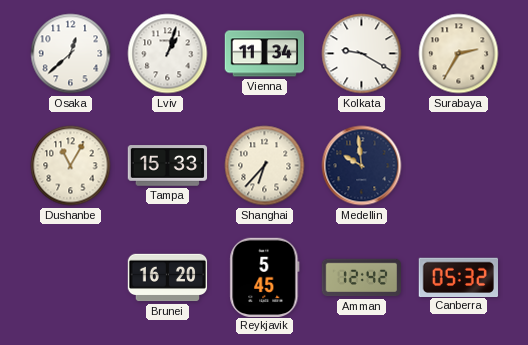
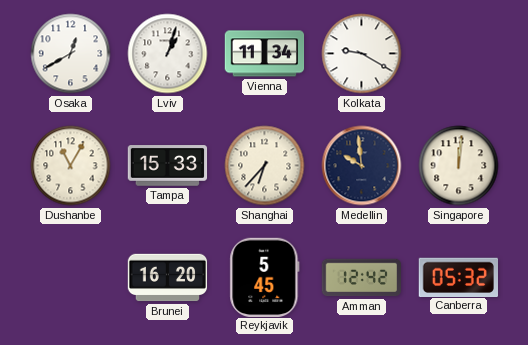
Osaka: 12:38 -> 12:40 (71, 54)
Surabaya: 2:35 -> none (459, 54)
Singapore: none -> 12:01 (459, 166)
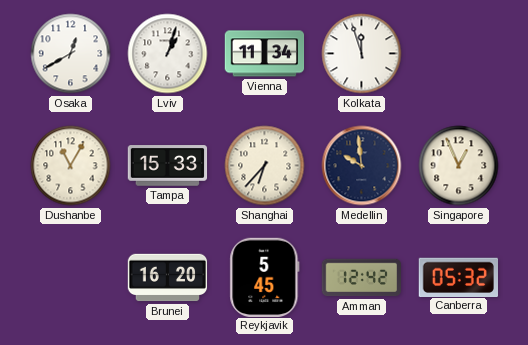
Kolkata: 9:20 -> 11:57 (362, 54)
Singapore: 12:01 -> 12:56 (459, 166)
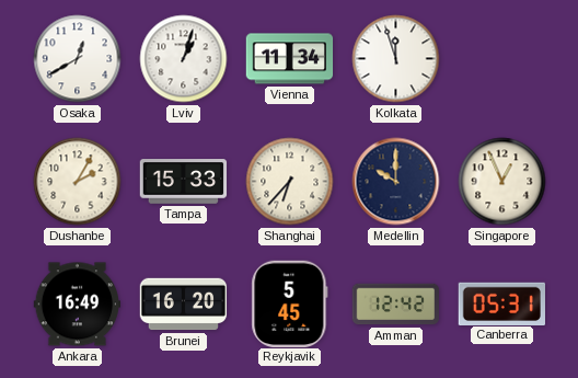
Dushanbe: 11:05 -> 2:05 (78, 182)
Medellin: 9:59 -> 10:00 (396, 182)
Ankara: none -> 16:49 (78, 305)
Canberra: 05:32 -> 05:31 (501, 303)
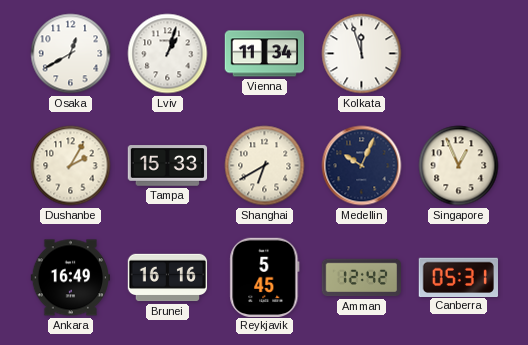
Shanghai: 6:37 -> 6:40 (265, 166)
Medellin: 10:00 -> 10:04 (362, 166)
Brunei: 16:20 -> 16:16 (168, 278)
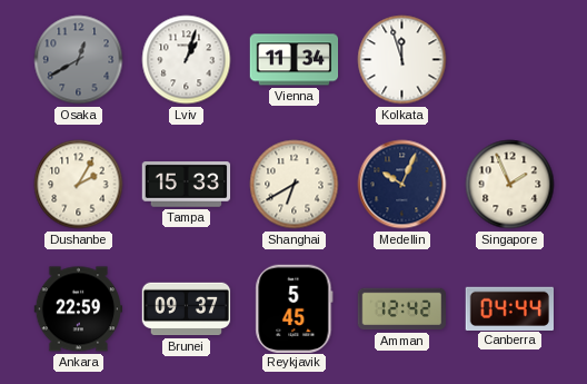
Osaka dial: white -> grey (79, 60)
Singapore: 12:56 -> 1:56 (510, 185)
Ankara: 16:49 -> 22:59 (79, 309)
Brunei: 16:16 -> 09:37 (187, 309)
Canberra: 05:31 -> 04:44 (509, 308)
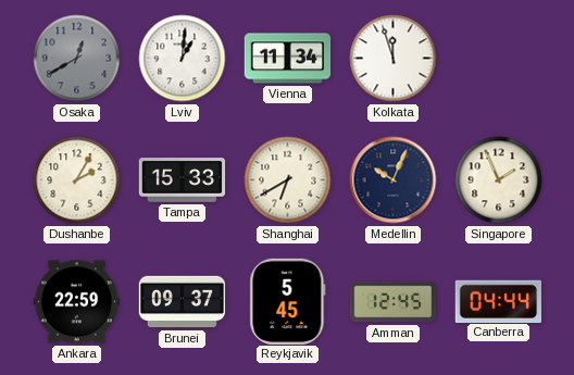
Lviv: 1:03 -> 1:01 (183, 59)
Amman: 12:42 -> 12:45 (394, 302)
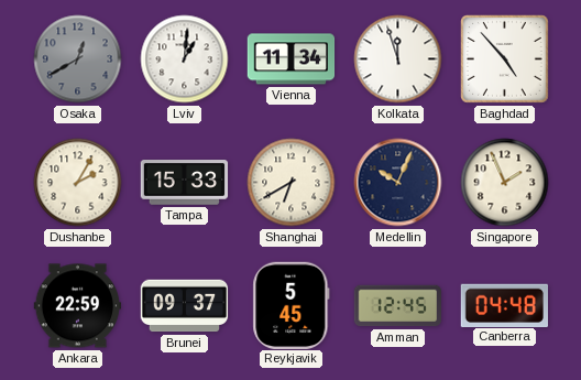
Baghdad: none -> 4:53 (505, 59)
Canberra: 04:44 -> 04:48 (504, 305)
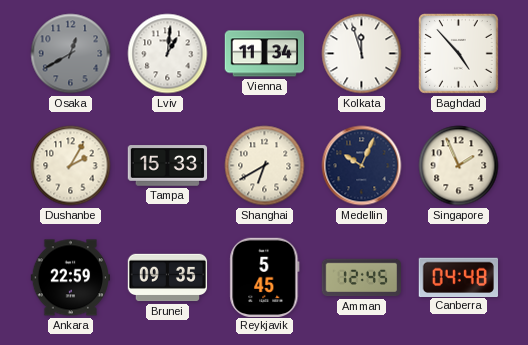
Brunei: 09:37 -> 09:35 (168, 278)
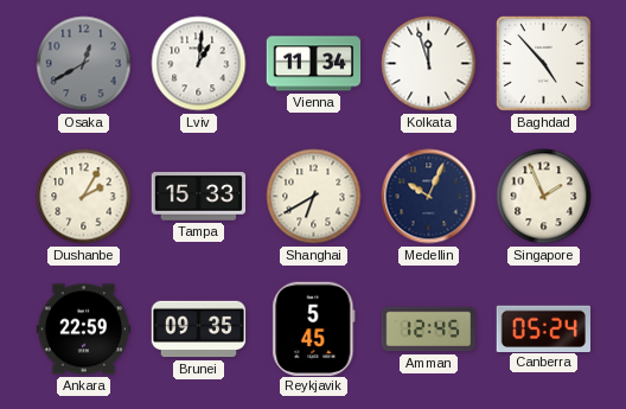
Canberra: 04:48 -> 05:24 (543, 328)
